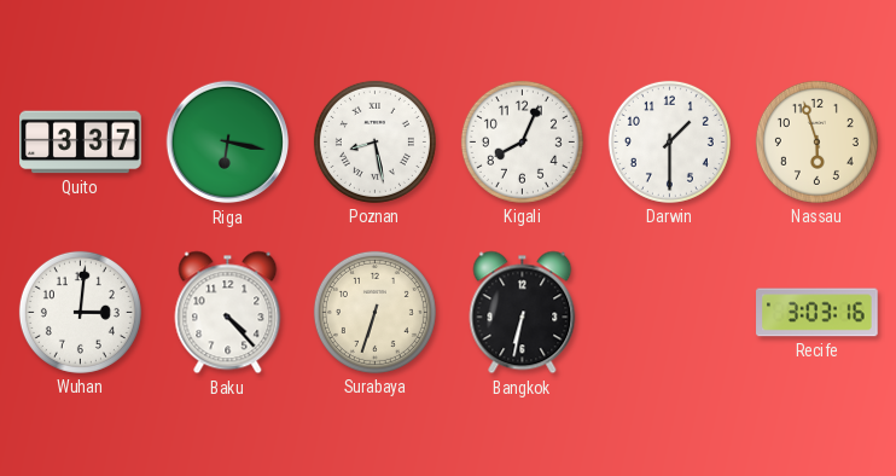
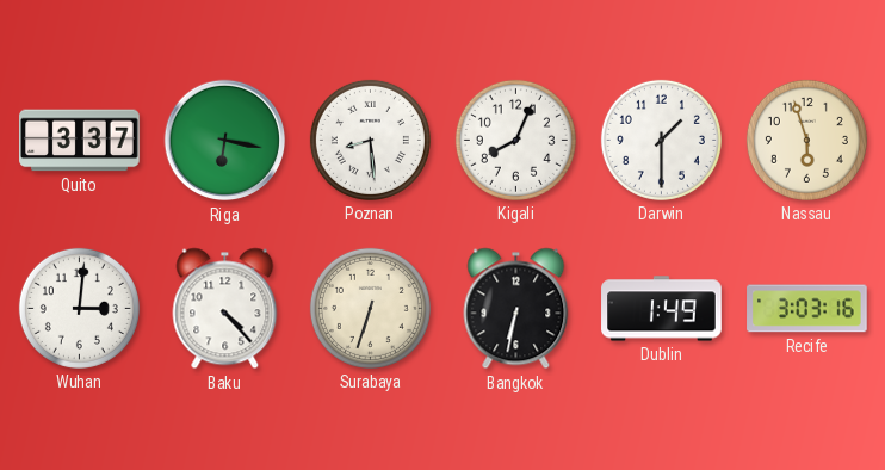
Poznan: 8:28 -> 8:29 (370, 140)
Dublin: none -> 1:49 (662, 309)
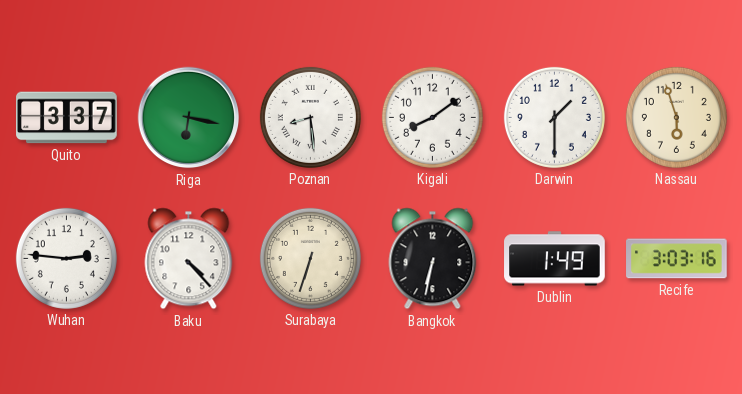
Kigali: 8:04 -> 8:09 (432, 117)
Wuhan: 3:01 -> 2:46 (66, 258)
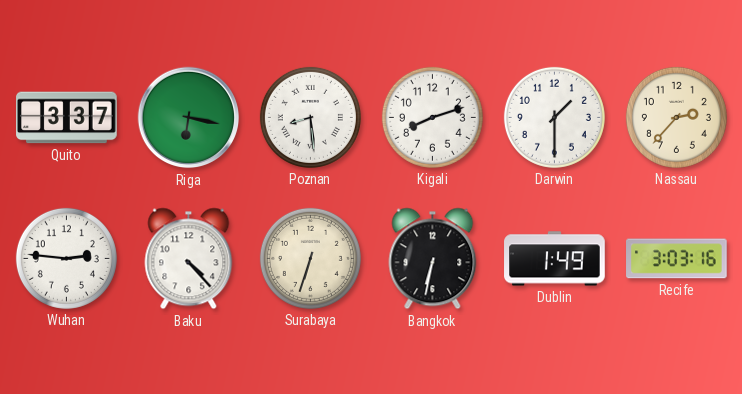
Kigali: 8:09 -> 8:12 (432, 117)
Nassau: 5:57 -> 2:37 (676, 117)
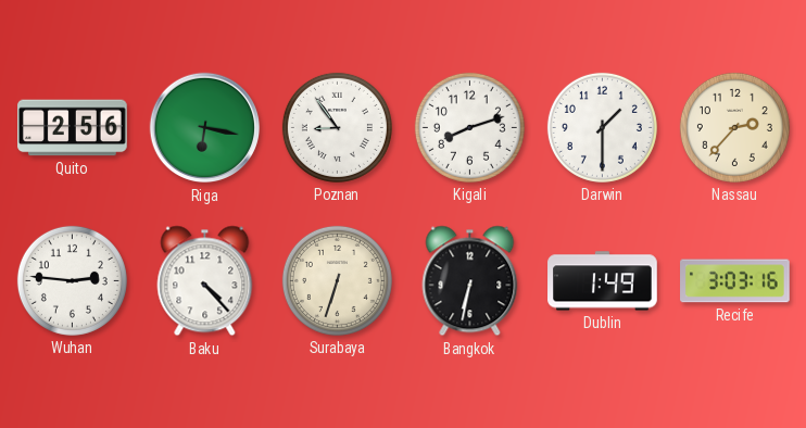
Quito: 3:37 -> 2:56 (73, 128)
Poznan: 8:29 -> 8:54 (337, 127)
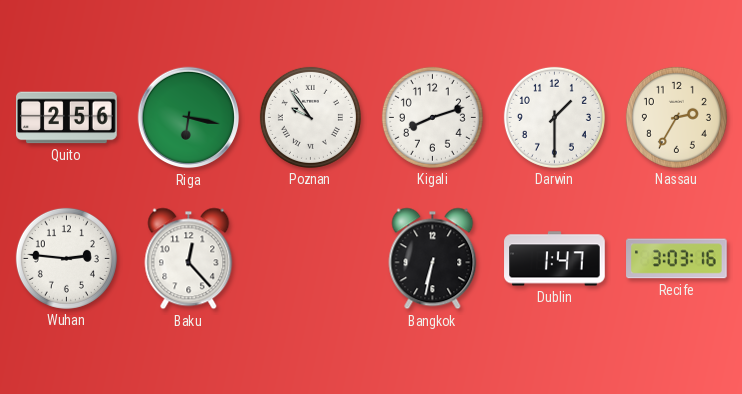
Poznan: 8:54 -> 9:54 (310, 117)
Nassau: 2:37 -> 2:35 (676, 117)
Baku: 4:23 -> 12:23 (189, 259)
Surabaya: 6:33 -> none (337, 280)
Dublin: 1:49 -> 1:47 (555, 259)
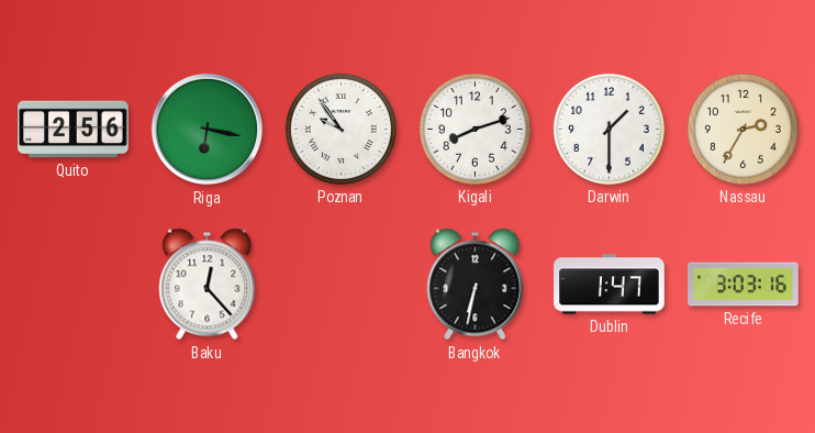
Wuhan: 2:46 -> none (66, 258)
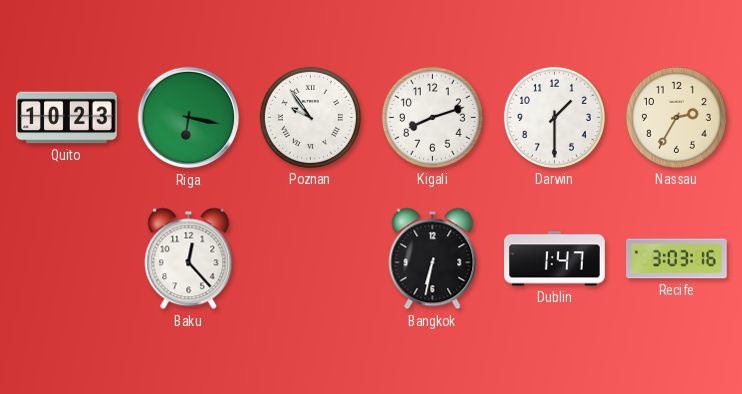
Quito: 2:56 -> 10:23 (67, 118)
